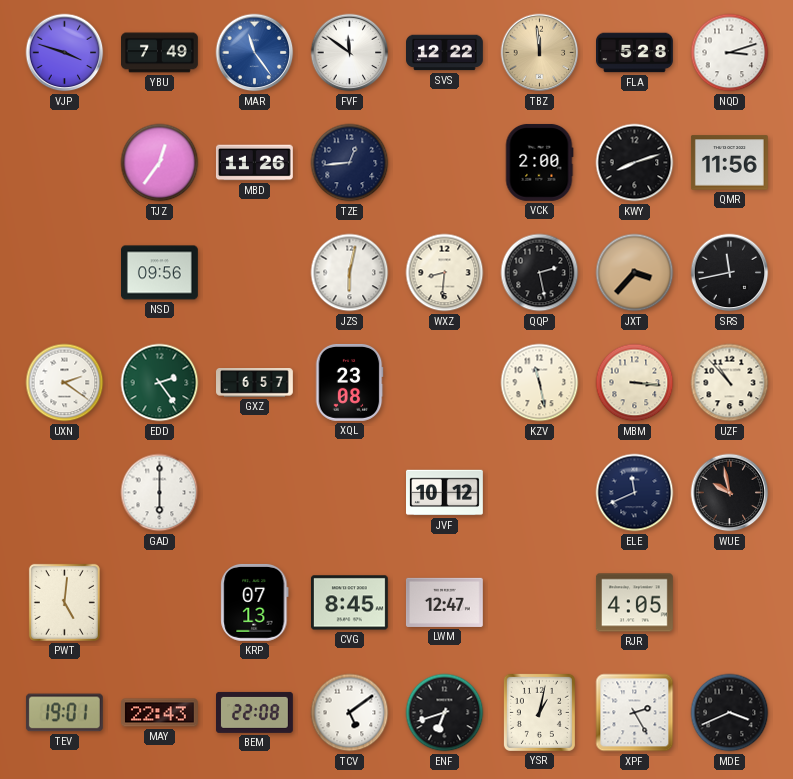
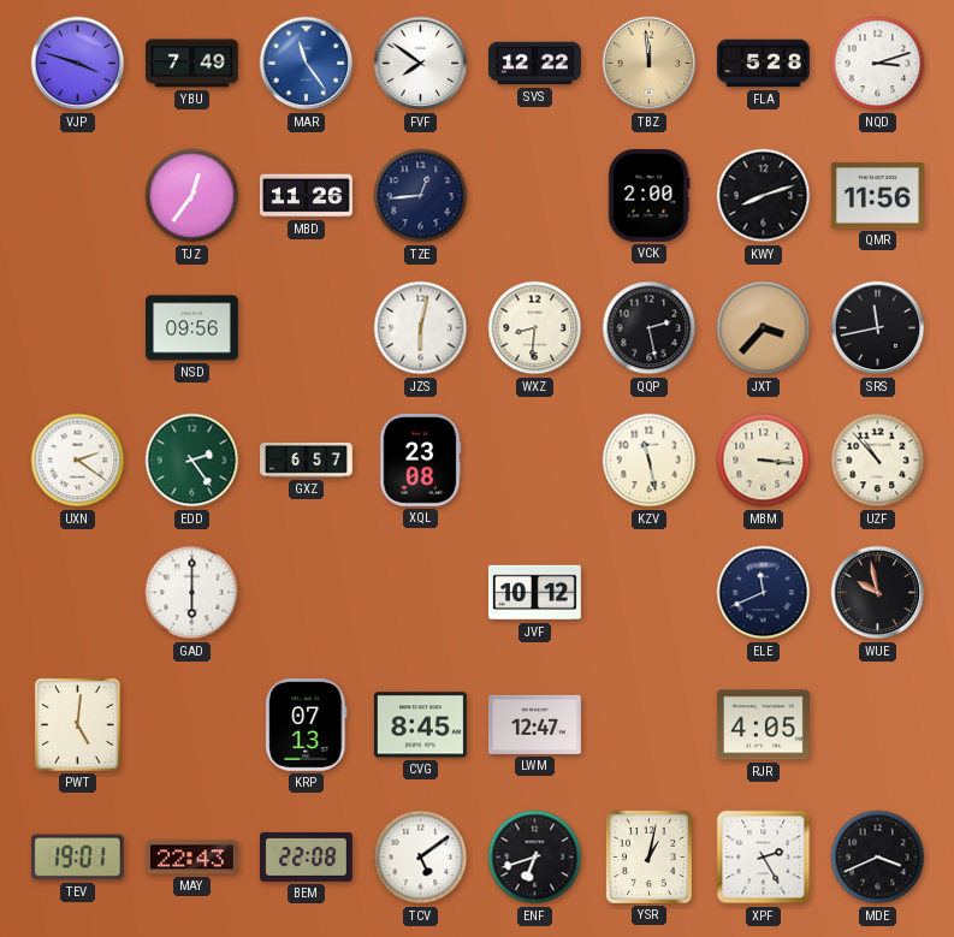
FVF: 11:51 -> 7:51 (421, 64)
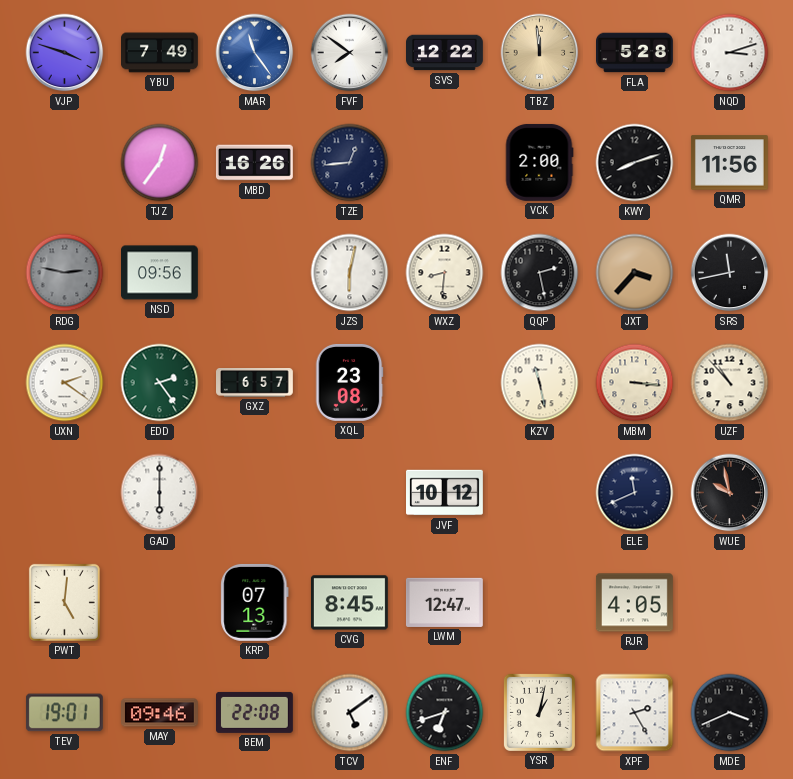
MBD: 11:26 -> 16:26 (254, 163)
RDG: none -> 2:47 (65, 273)
MAY: 22:43 -> 09:46 (160, 713)
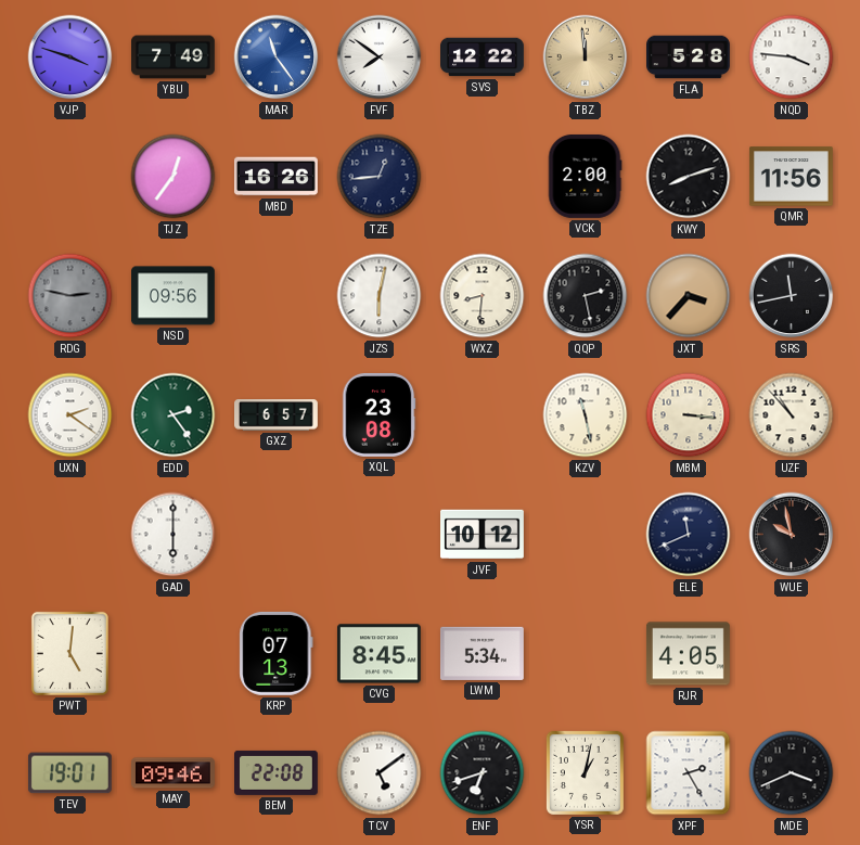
NQD: 3:12 -> 3:46 (792, 57)
LWM: 12:47 -> 5:34 (482, 653)
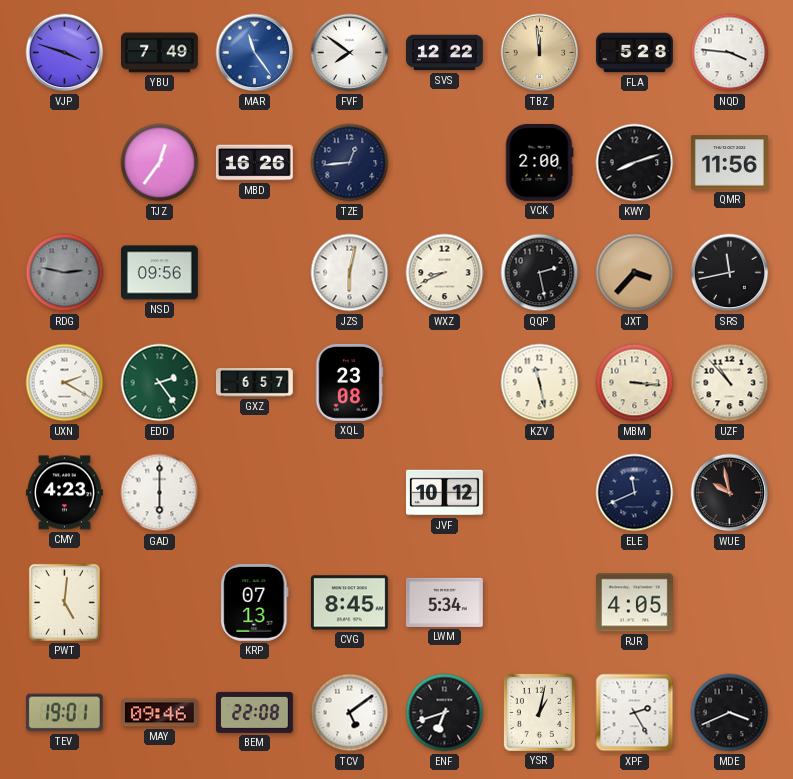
WXZ: 8:31 -> 8:41 (445, 273)
UXN: 2:21 -> 2:20 (65, 383)
CMY: none -> 4:23 (65, 493)
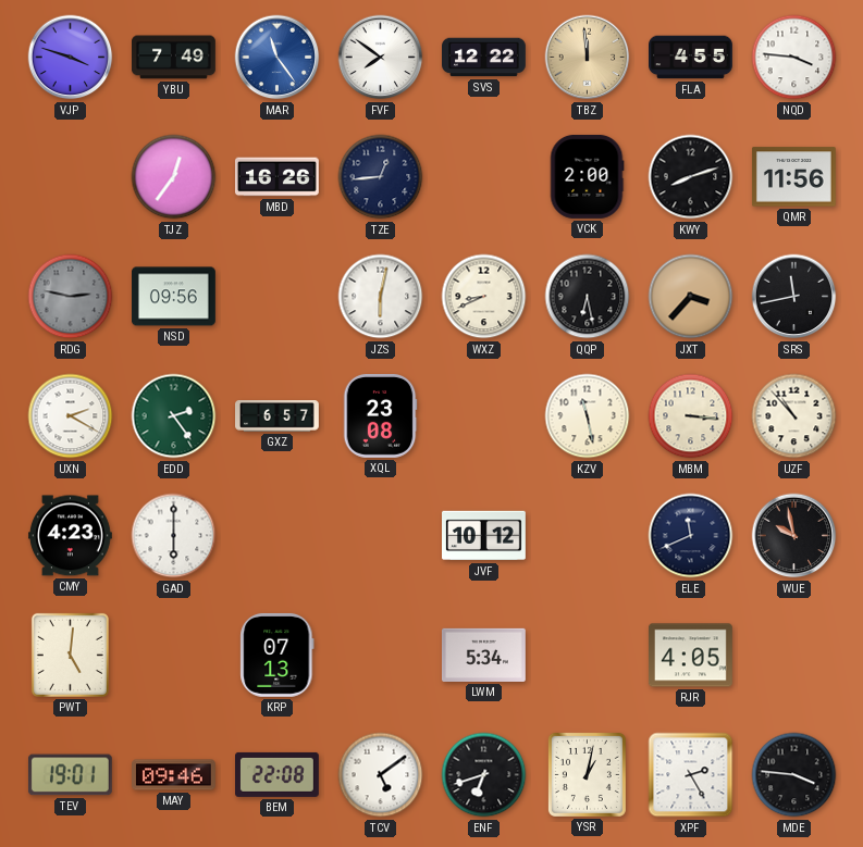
FLA: 5:28 -> 4:55 (691, 58)
QQP: 2:28 -> 6:28 (588, 297)
CVG: 8:45 -> none (349, 603)
MDE: 3:41 -> 3:46 (794, 775)
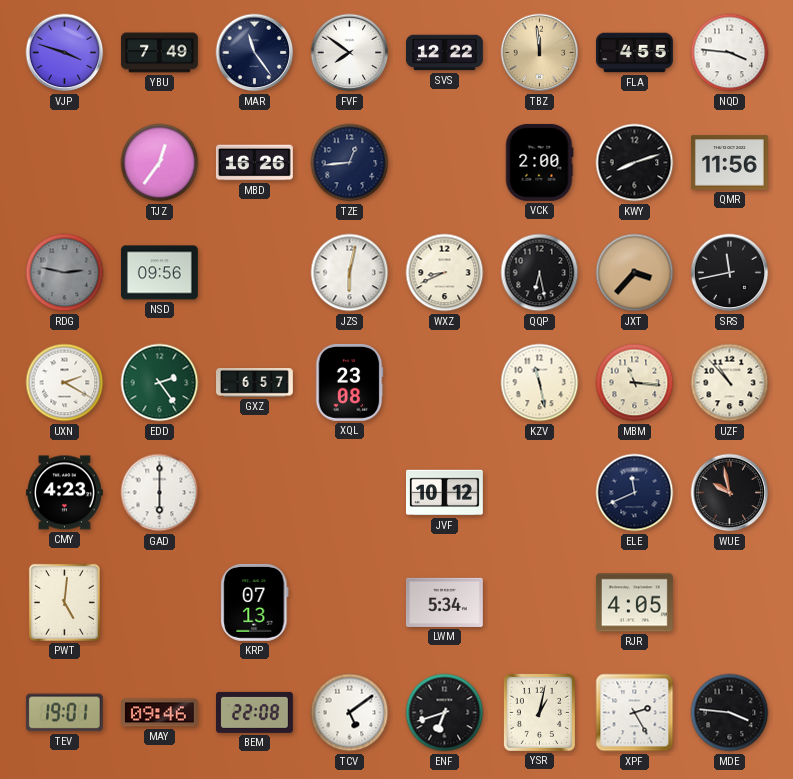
MAR dial: blue -> navy (255, 53)
MBM: 3:16 -> 11:16 (635, 383)
